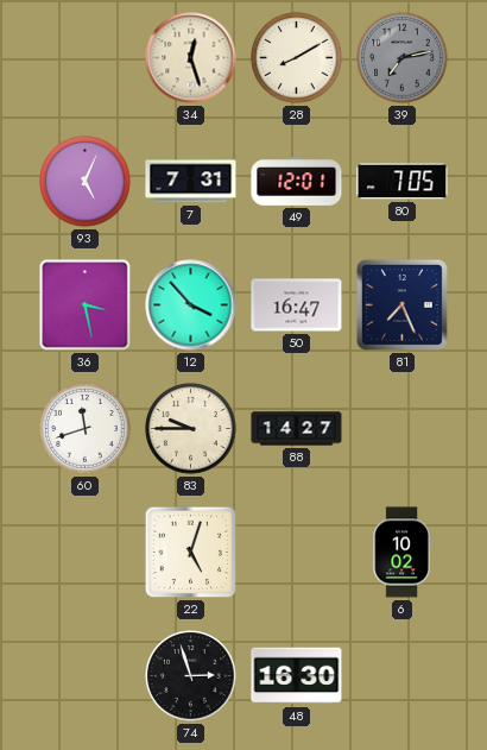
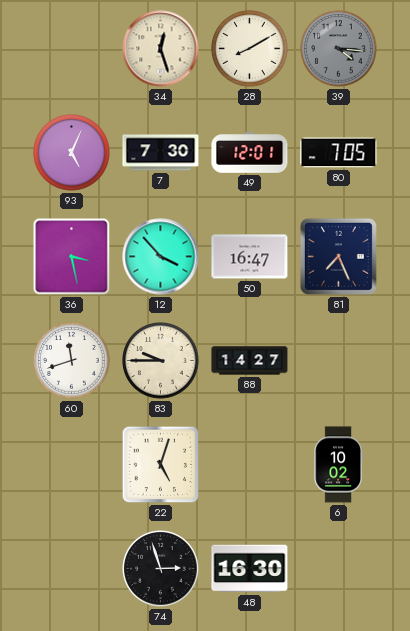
39: 7:13 -> 4:16 (339, 49)
7: 7:31 -> 7:30 (161, 153)
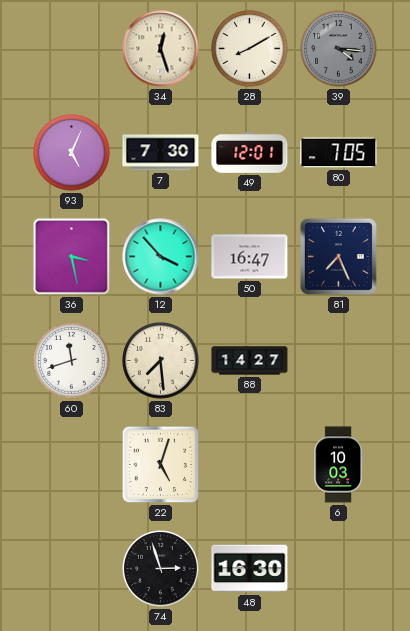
83: 9:45 -> 7:29 (161, 361)
6: 10:02 -> 10:03 (338, 465)
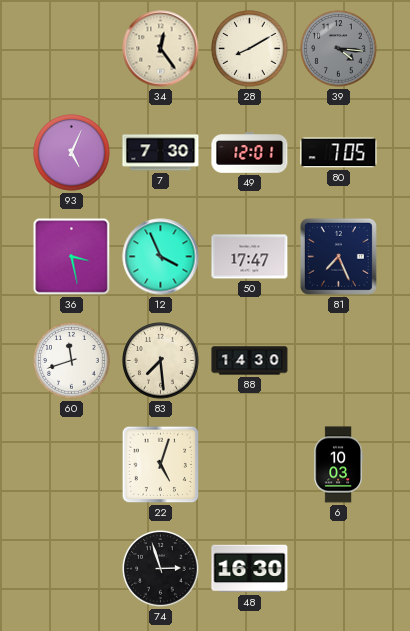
34: 12:27 -> 12:24 (161, 49)
12: 3:53 -> 3:56 (161, 257)
50: 16:47 -> 17:47 (250, 257)
88: 14:27 -> 14:30 (250, 361)
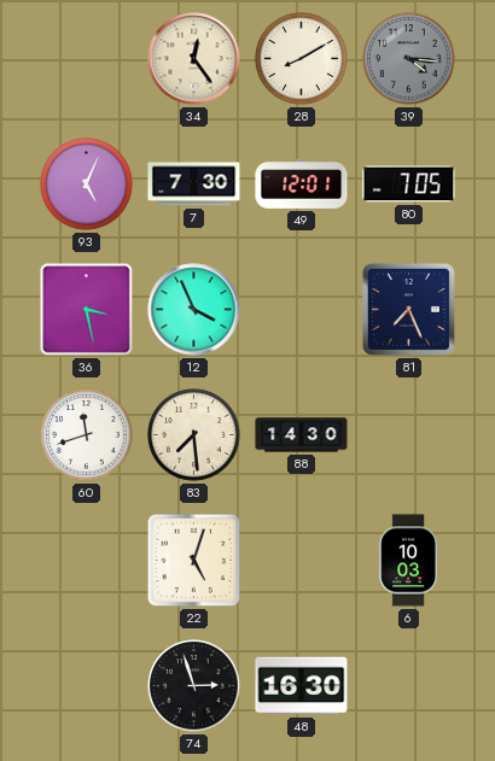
50: 17:47 -> none (250, 257)
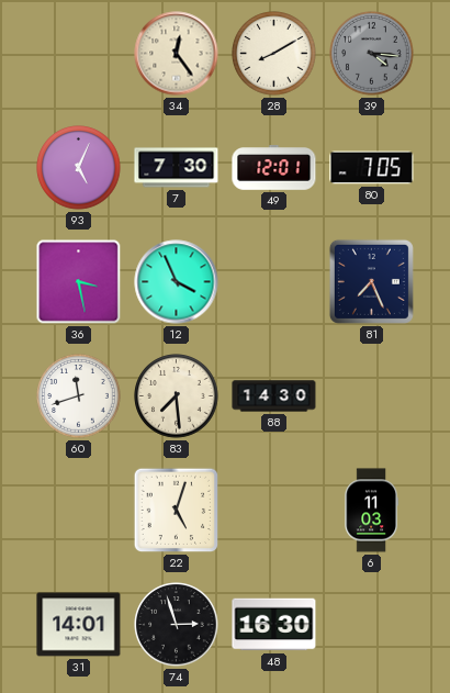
6: 10:03 -> 11:03 (371, 511)
31: none -> 14:01 (79, 625)
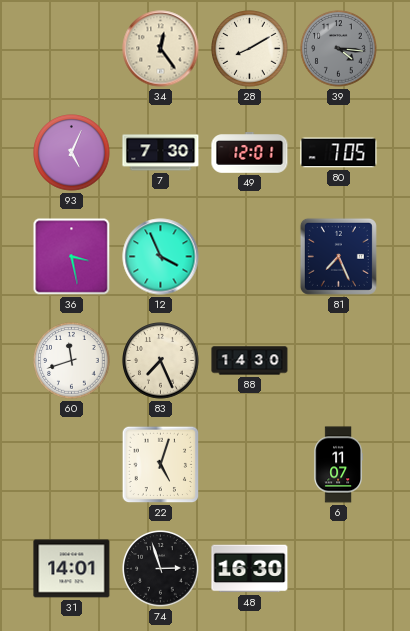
83: 7:29 -> 7:26 (161, 361)
6: 11:03 -> 11:07 (338, 465)
